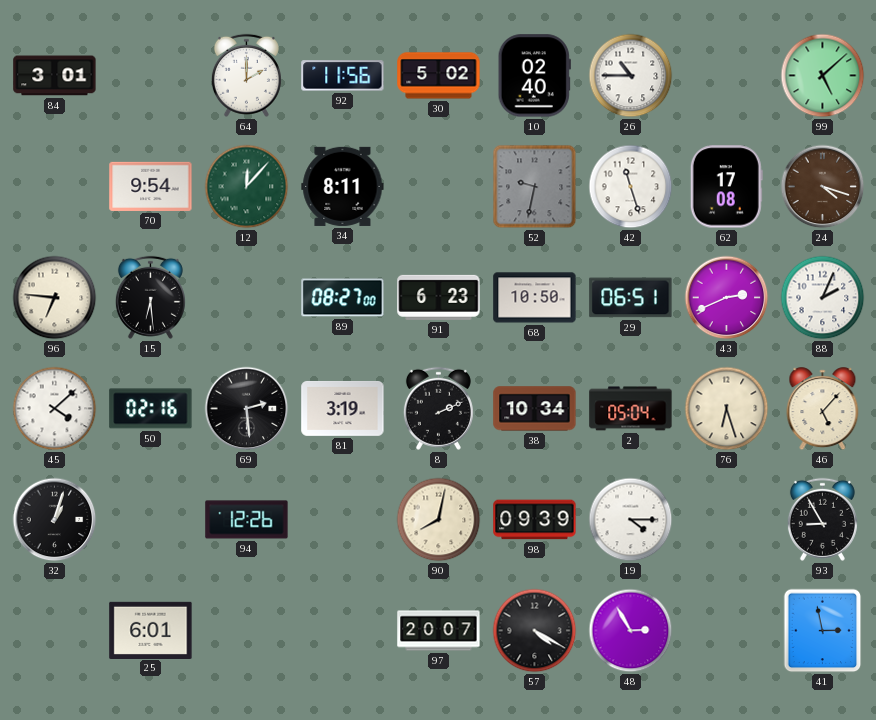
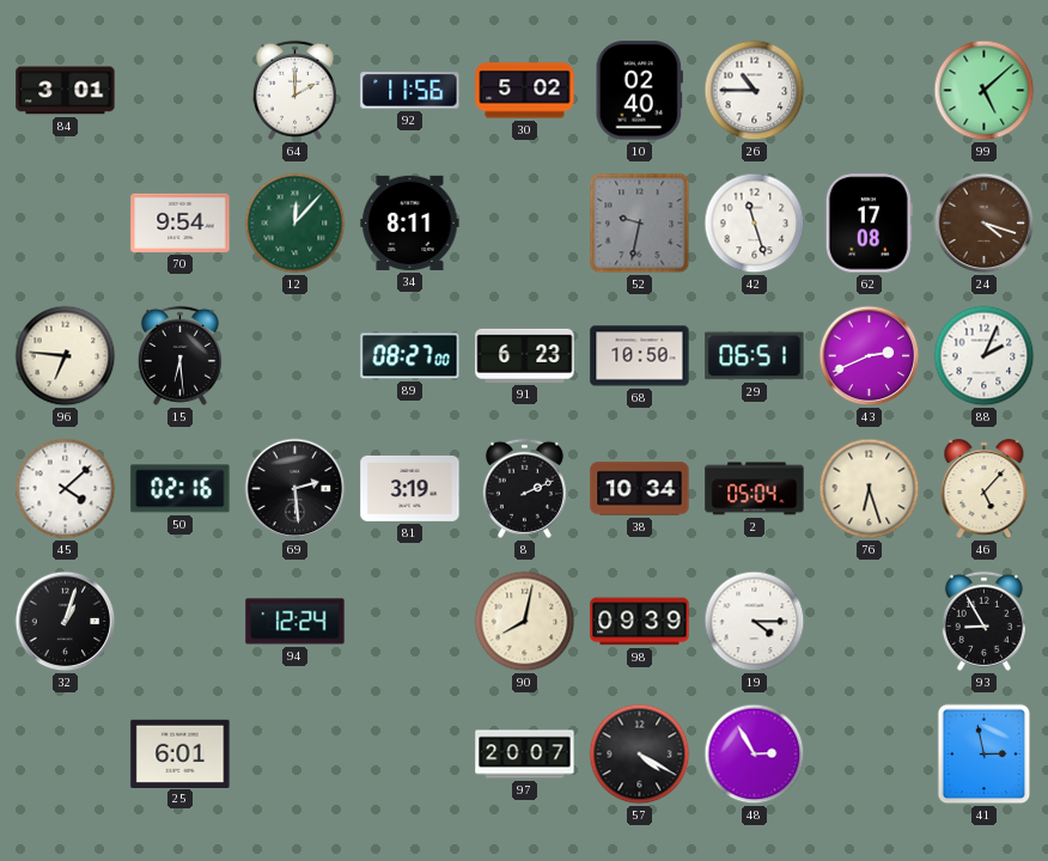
94: 12:26 -> 12:24 (295, 622)
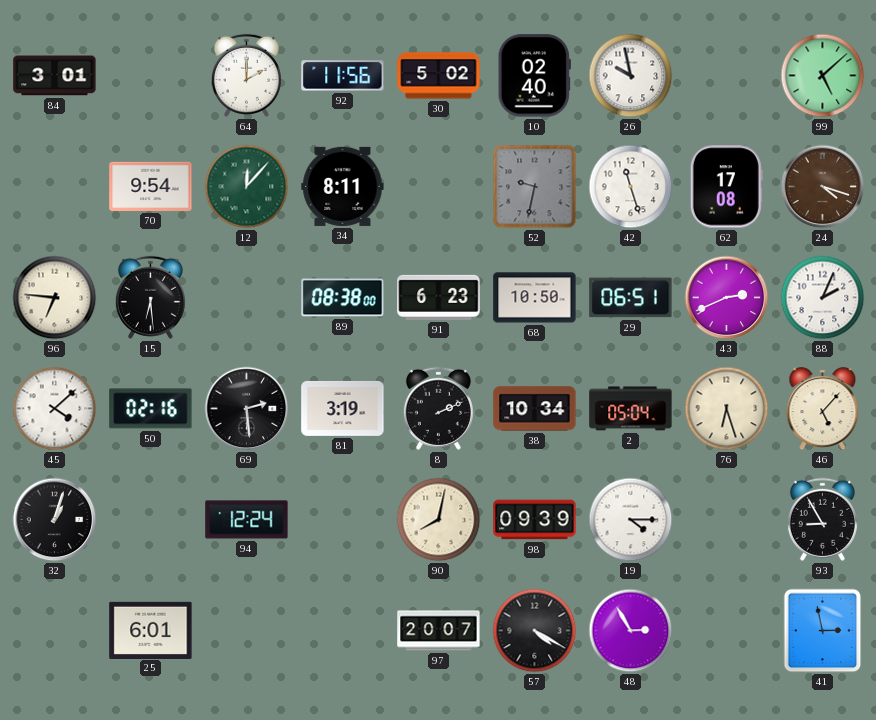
26: 10:45 -> 9:58 (631, 76)
89: 08:27 -> 08:38 (343, 298)
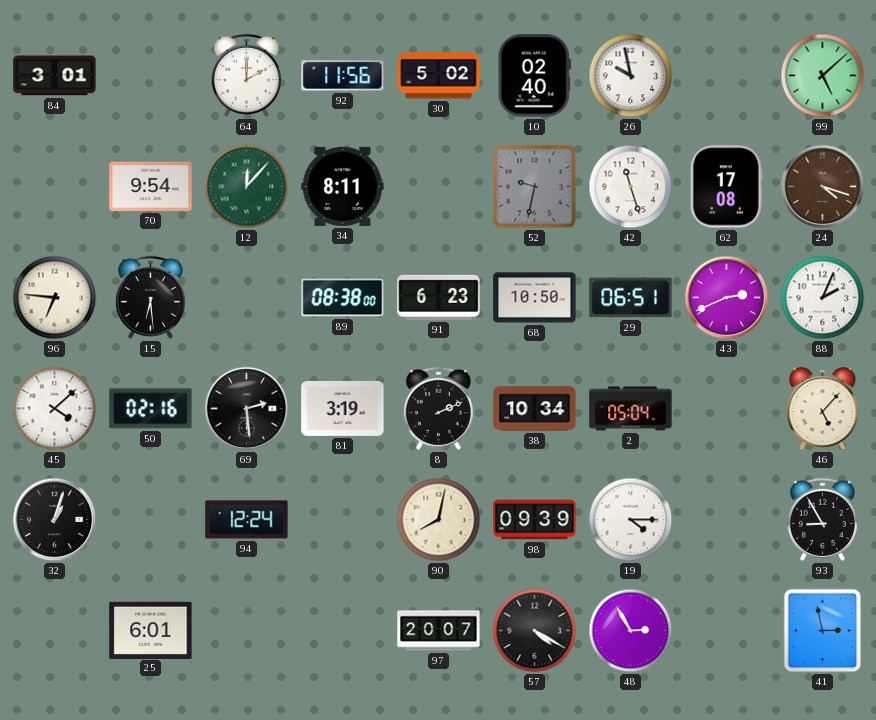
76: 6:27 -> none (727, 409)
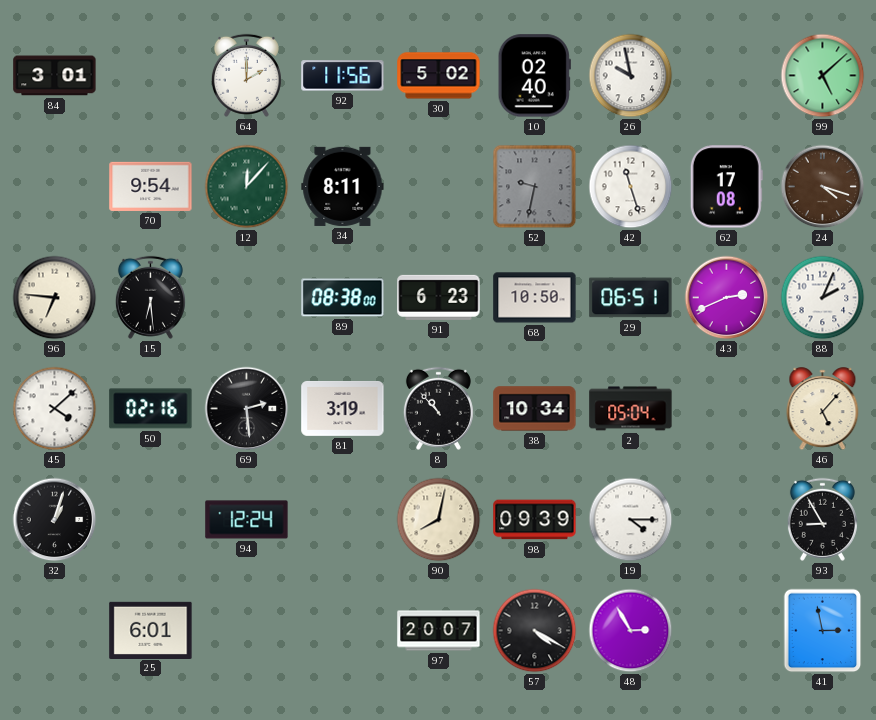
8: 2:11 -> 10:53 (438, 408)
